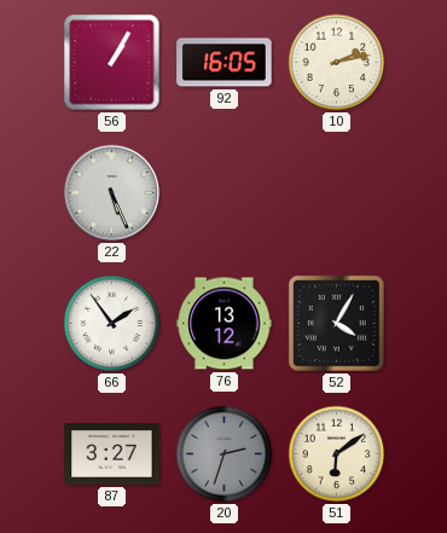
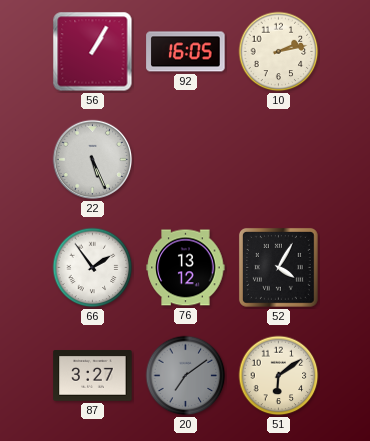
20: 2:33 -> 7:09 (186, 376)
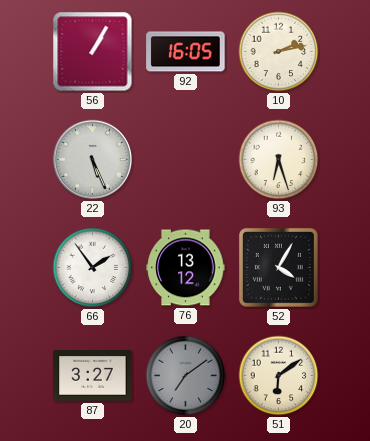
93: none -> 6:27 (279, 160)
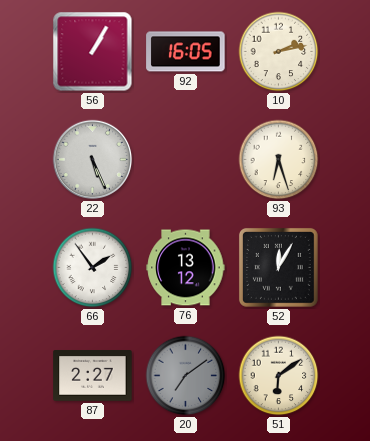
52: 4:05 -> 12:05 (278, 267)
87: 3:27 -> 2:27 (93, 376)
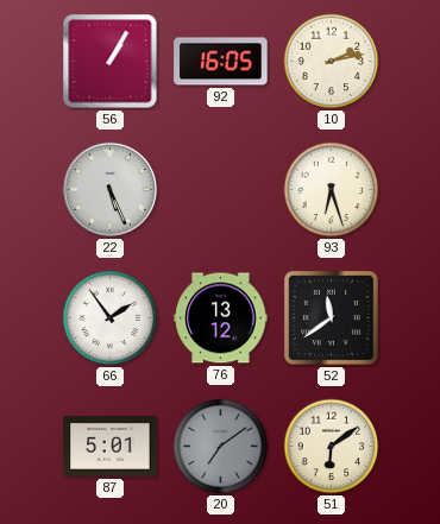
52: 12:05 -> 11:39 (331, 317)
87: 2:27 -> 5:01 (111, 447)
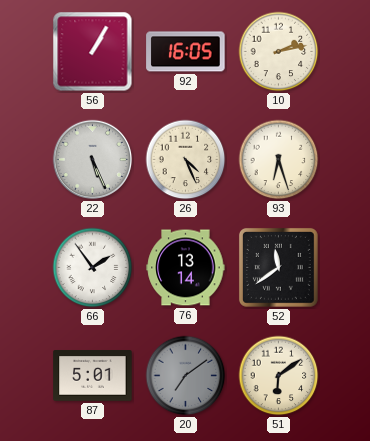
26: none -> 4:26 (186, 160)
76: 13:12 -> 13:14 (186, 268)
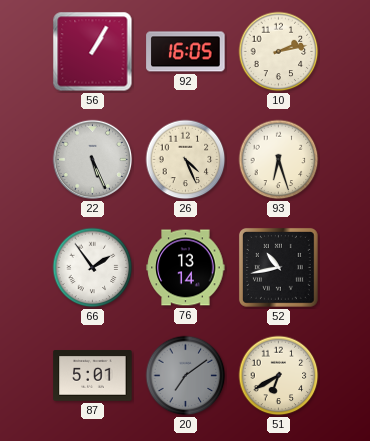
52: 11:39 -> 10:43 (278, 267)
51: 6:09 -> 6:40 (279, 376)
